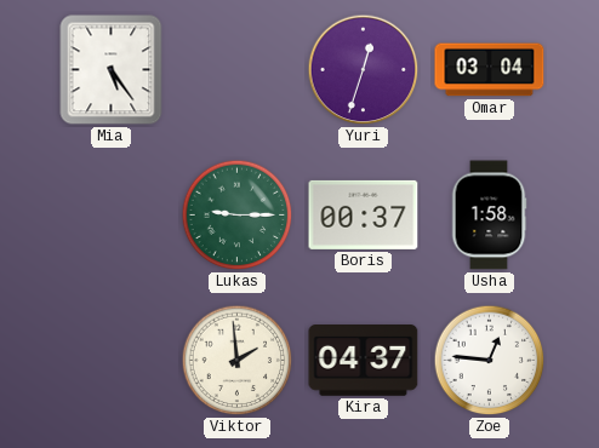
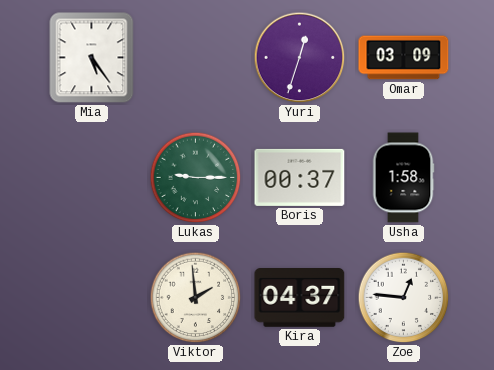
Omar: 03:04 -> 03:09 (404, 58)
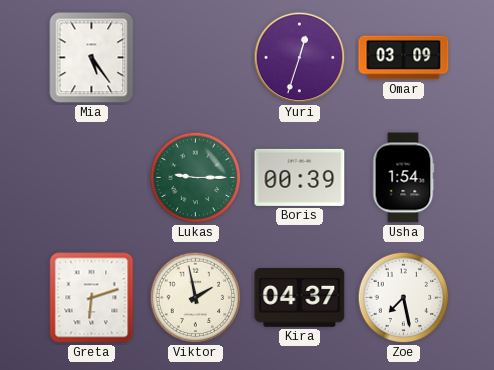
Boris: 00:37 -> 00:39 (300, 177)
Usha: 1:58 -> 1:54 (403, 178)
Greta: none -> 6:12 (92, 298)
Viktor: 1:59 -> 1:58 (196, 298)
Zoe: 12:46 -> 7:28 (404, 298)
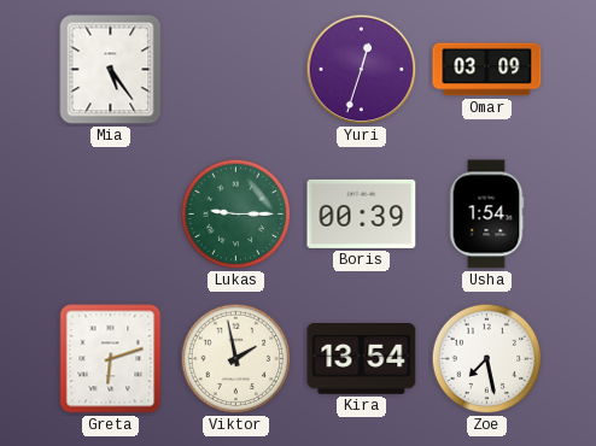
Kira: 04:37 -> 13:54 (362, 359)
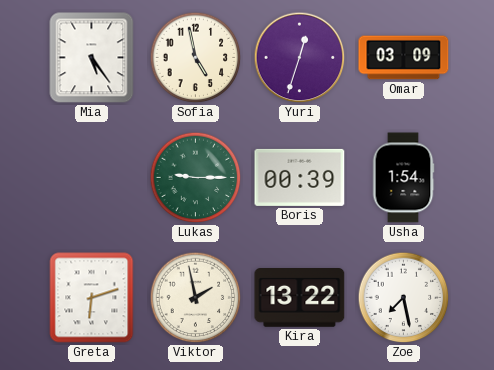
Sofia: none -> 4:58 (196, 58)
Kira: 13:54 -> 13:22 (300, 298)
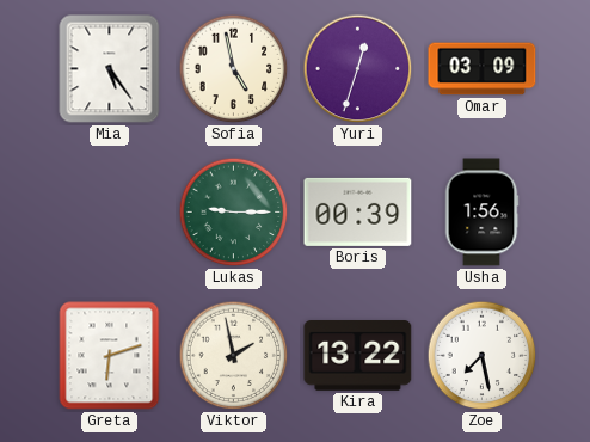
Usha: 1:54 -> 1:56 (481, 213)
